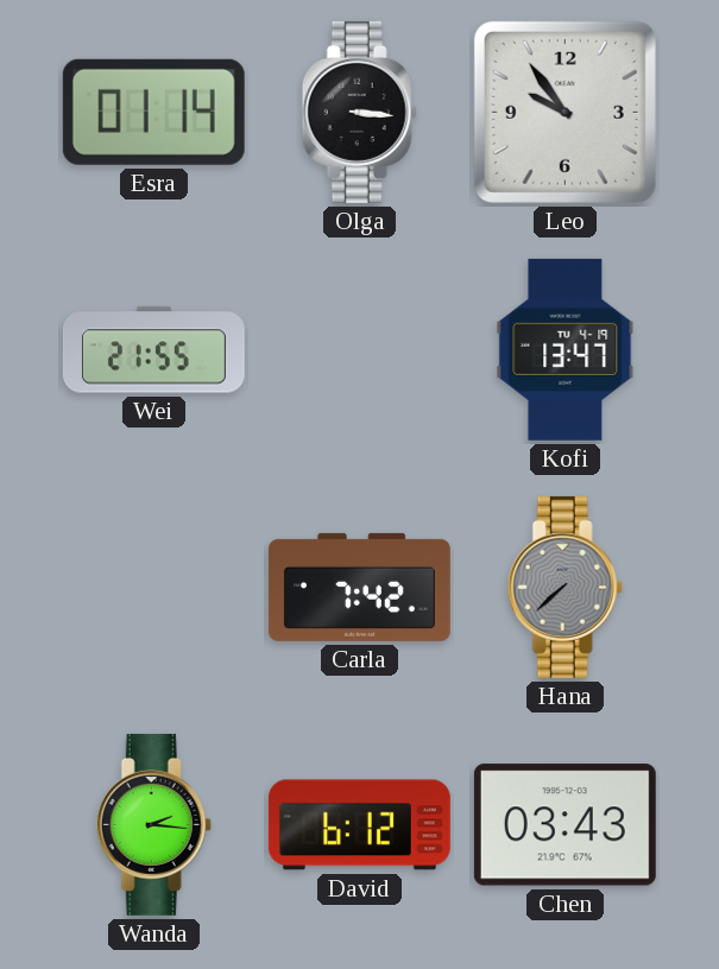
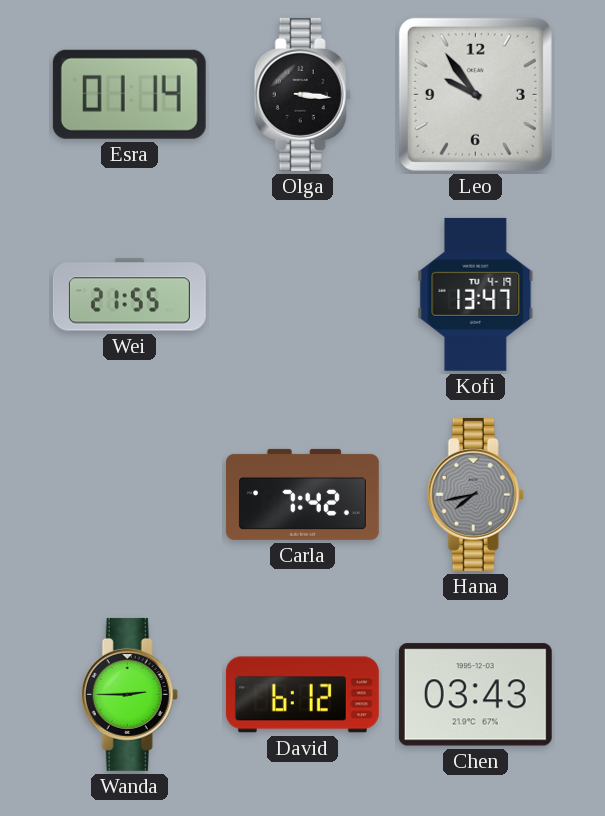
Hana: 7:38 -> 7:43 (475, 494)
Wanda: 2:16 -> 2:45 (129, 694)
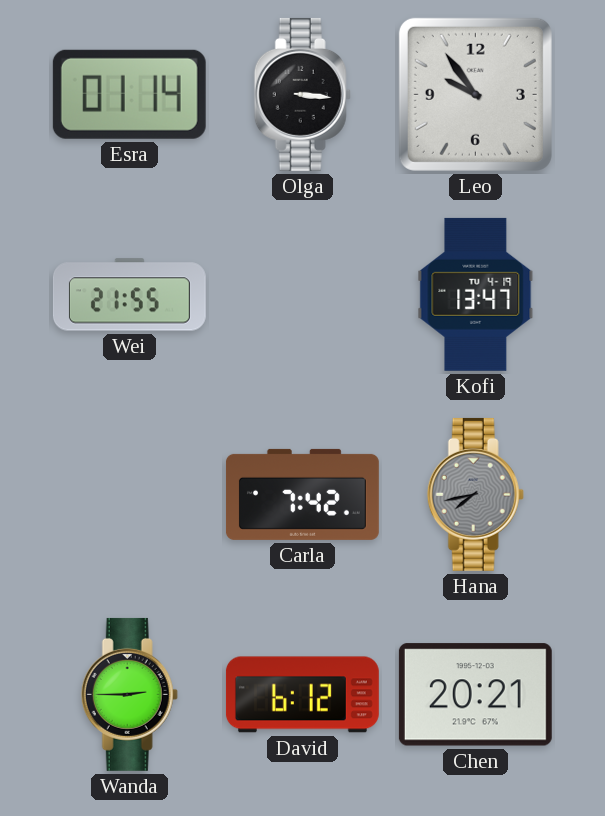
Chen: 03:43 -> 20:21 (475, 695)
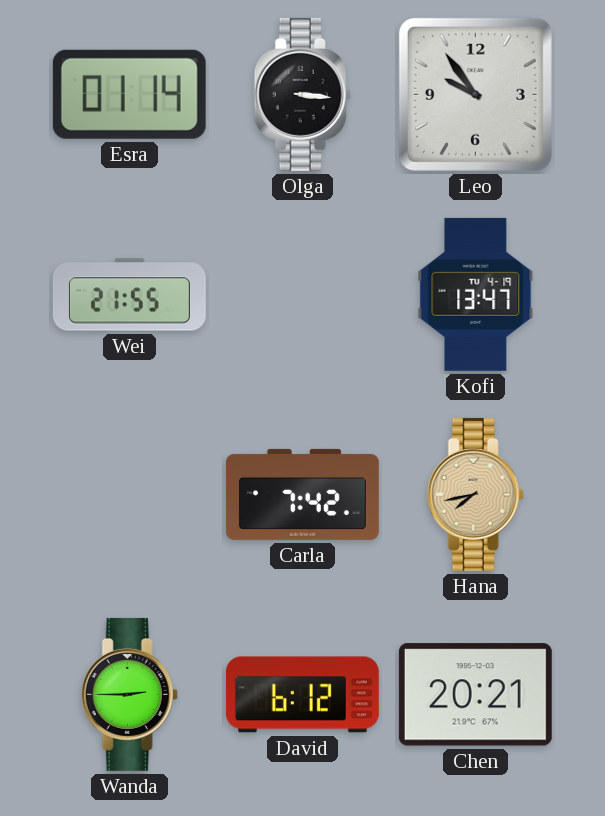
Hana dial: grey -> champagne (475, 494)
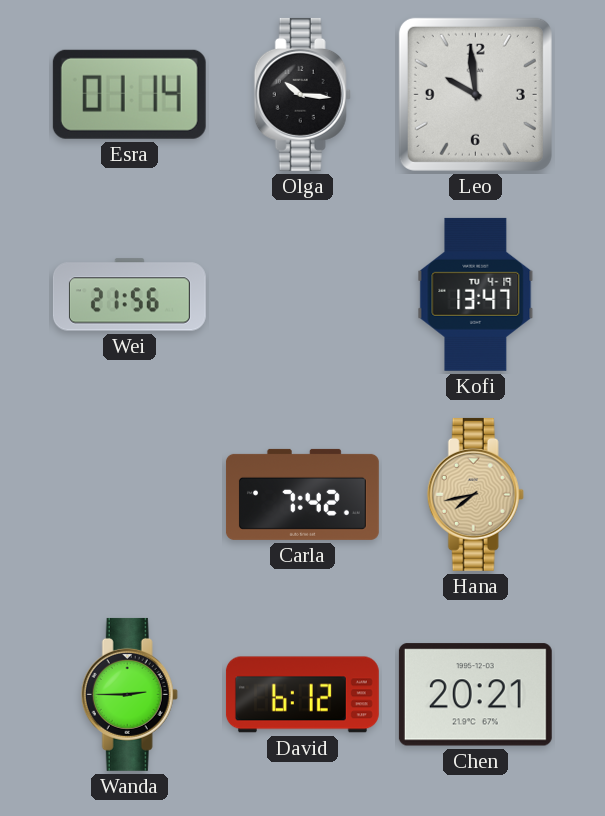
Olga: 3:16 -> 10:16 (302, 94)
Leo: 9:54 -> 9:59 (475, 94)
Wei: 21:55 -> 21:56 (129, 295)
